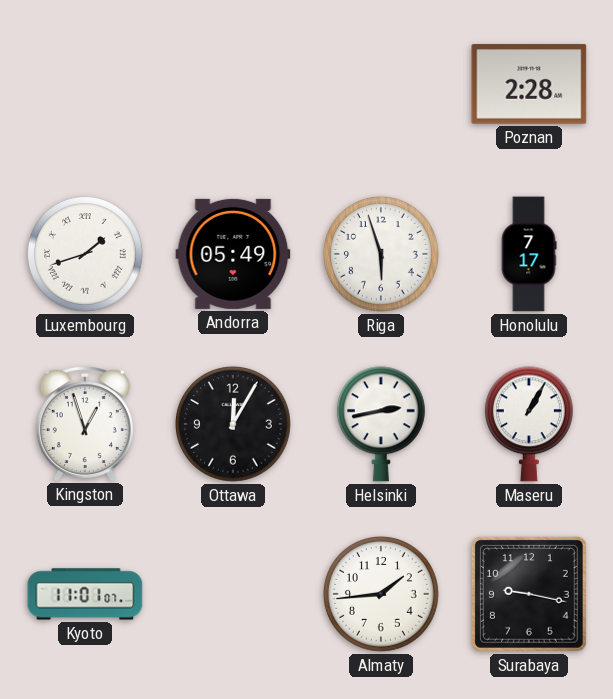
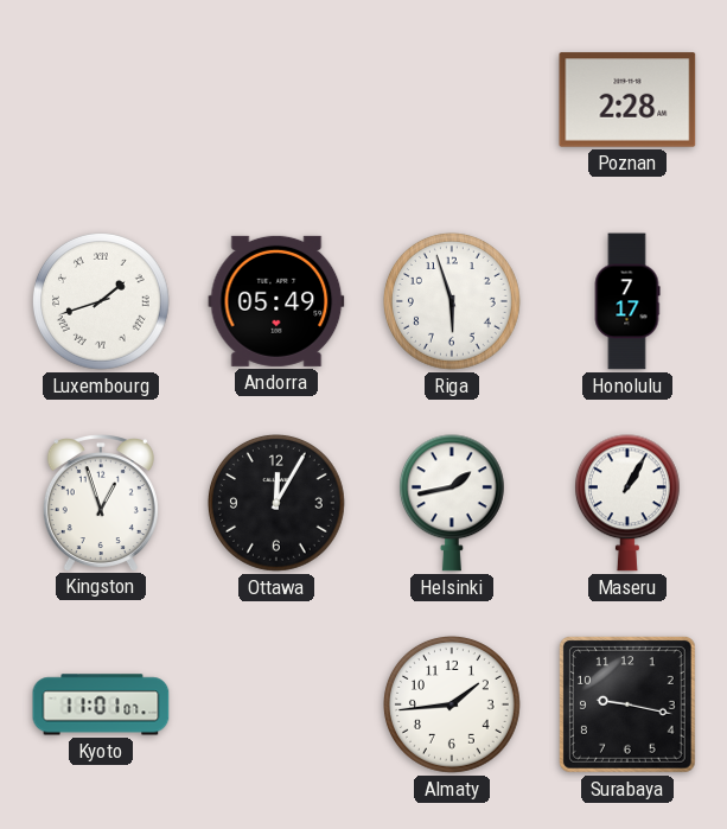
Helsinki: 2:43 -> 1:43 (452, 503)
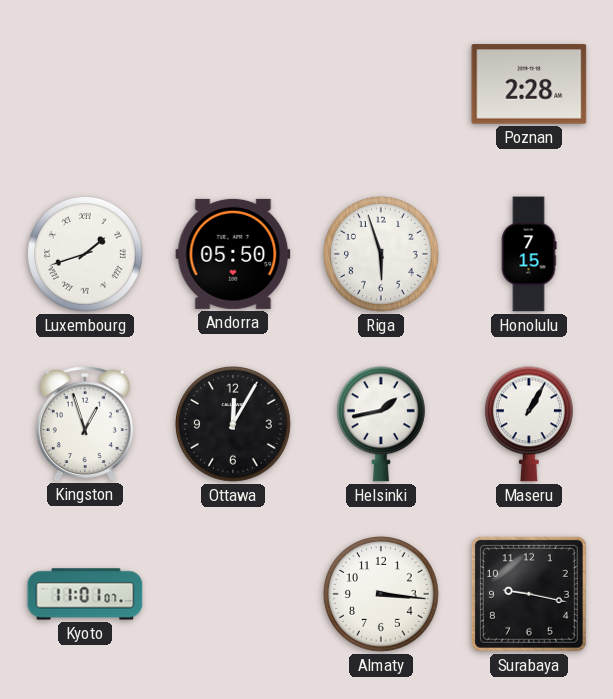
Andorra: 05:49 -> 05:50 (233, 254)
Honolulu: 7:17 -> 7:15 (529, 254)
Almaty: 1:44 -> 3:16 (382, 595)
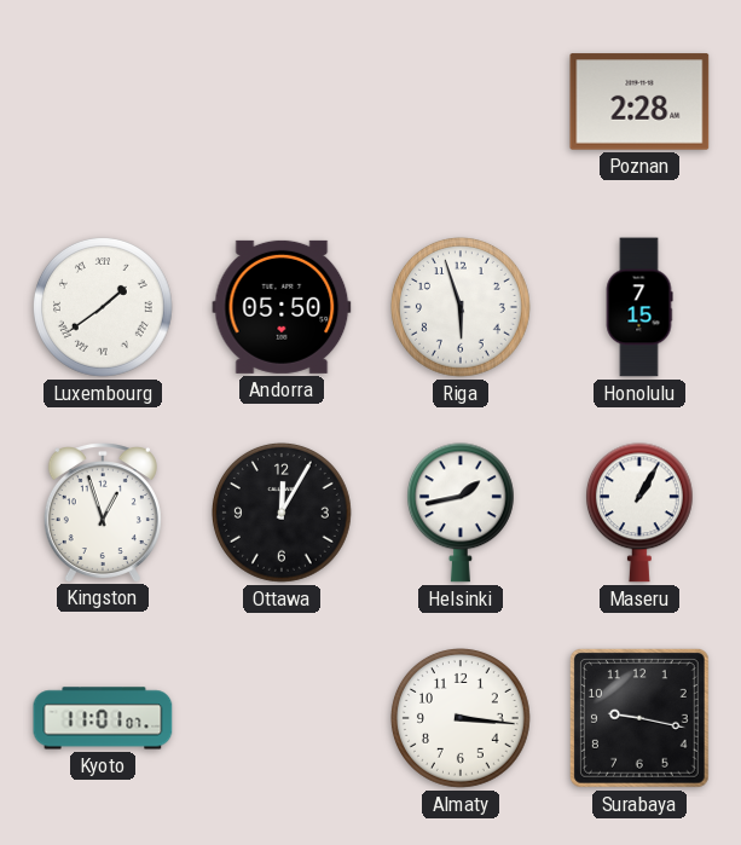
Luxembourg: 1:42 -> 1:39 (104, 308)
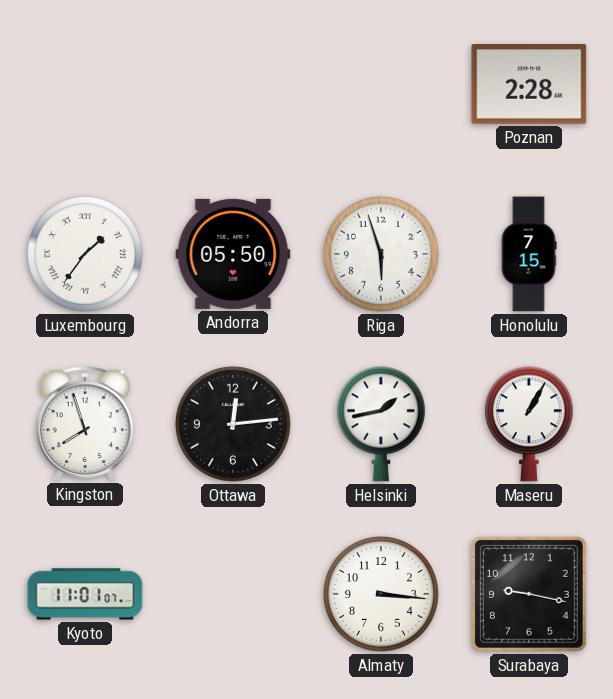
Luxembourg: 1:39 -> 1:36 (86, 255)
Kingston: 12:57 -> 7:57 (85, 424)
Ottawa: 12:05 -> 12:14 (234, 425)
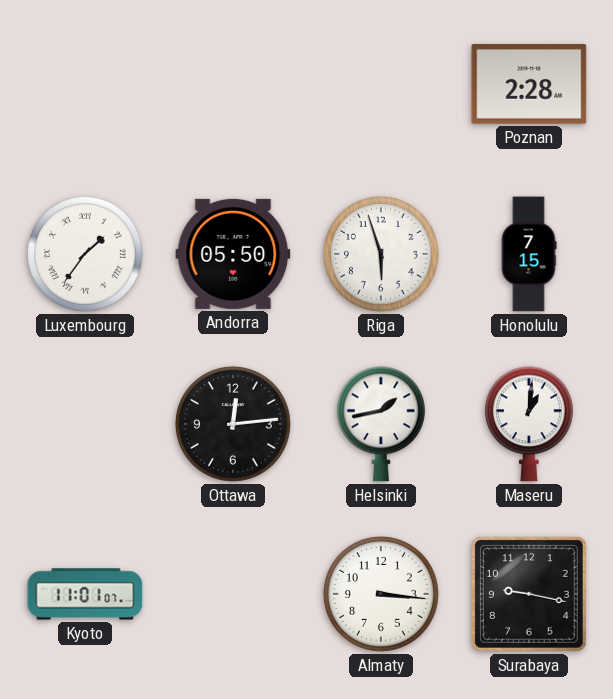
Kingston: 7:57 -> none (85, 424)
Maseru: 1:05 -> 1:01 (529, 424)
